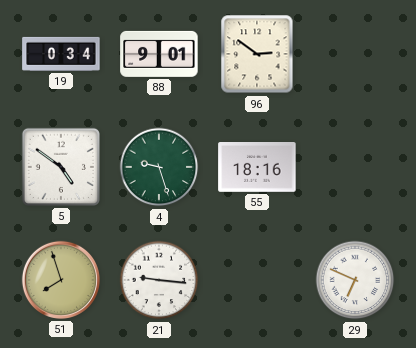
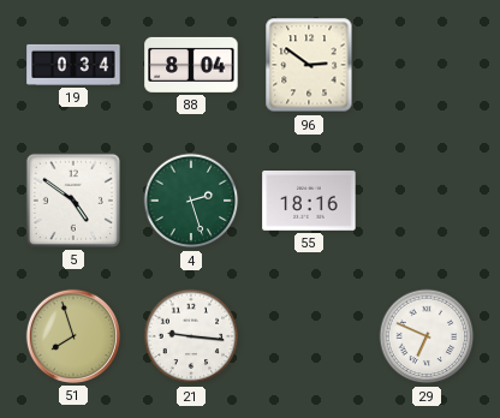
88: 9:01 -> 8:04 (191, 65)
4: 9:27 -> 2:27 (191, 201)
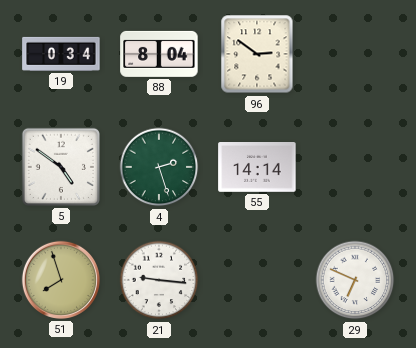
55: 18:16 -> 14:14 (257, 168)
